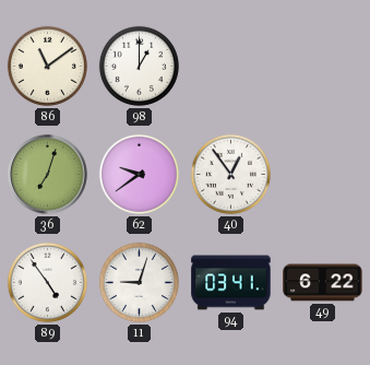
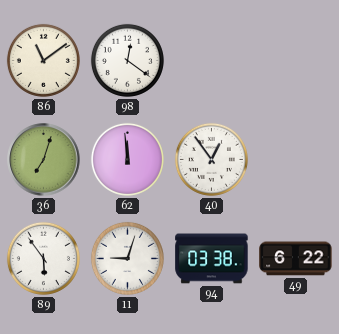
98: 1:00 -> 12:21 (127, 60)
62: 9:39 -> 11:59 (127, 159)
89: 4:54 -> 5:54 (43, 258)
94: 03:41 -> 03:38 (212, 259)
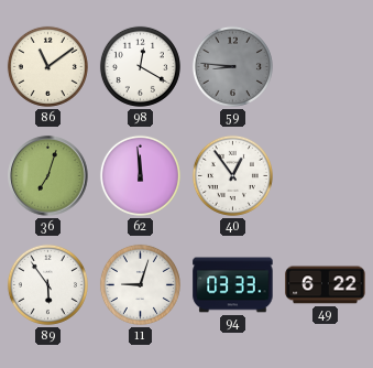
98: 12:21 -> 12:20 (140, 66)
59: none -> 8:46 (232, 66)
94: 03:38 -> 03:33 (233, 285)
